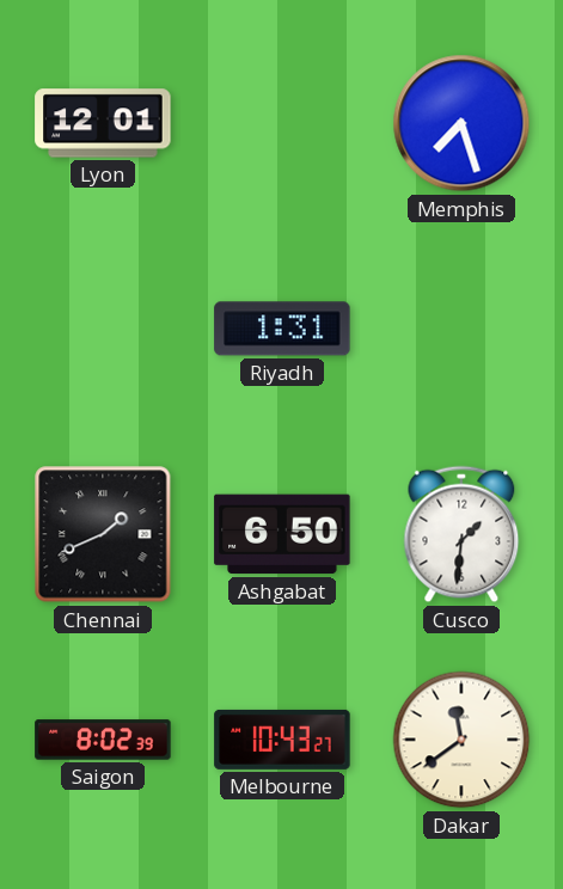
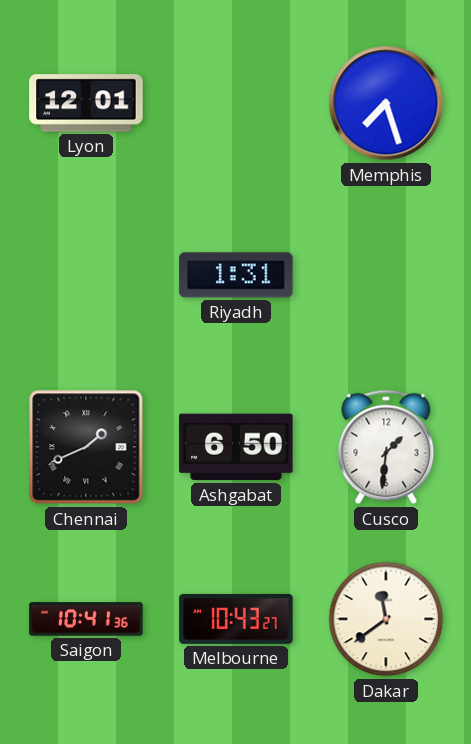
Saigon: 8:02 -> 10:41 (86, 619)
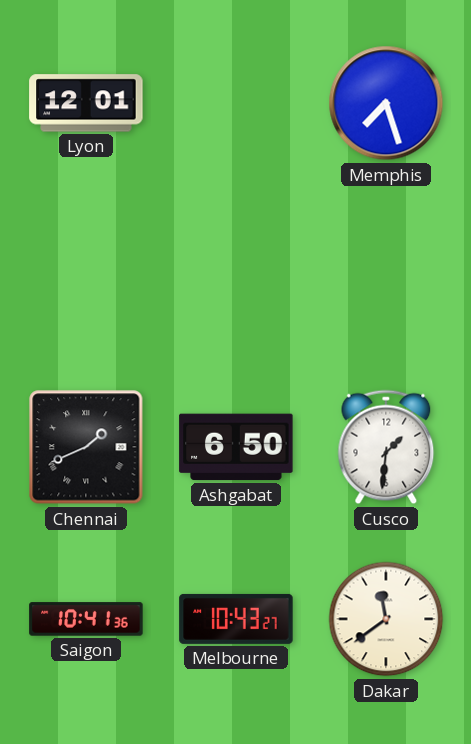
Riyadh: 1:31 -> none (236, 275)
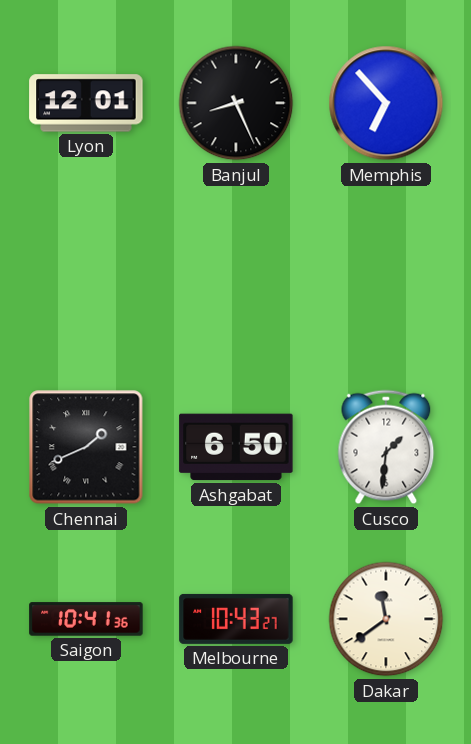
Banjul: none -> 8:26 (236, 103)
Memphis: 7:27 -> 6:53 (386, 103)
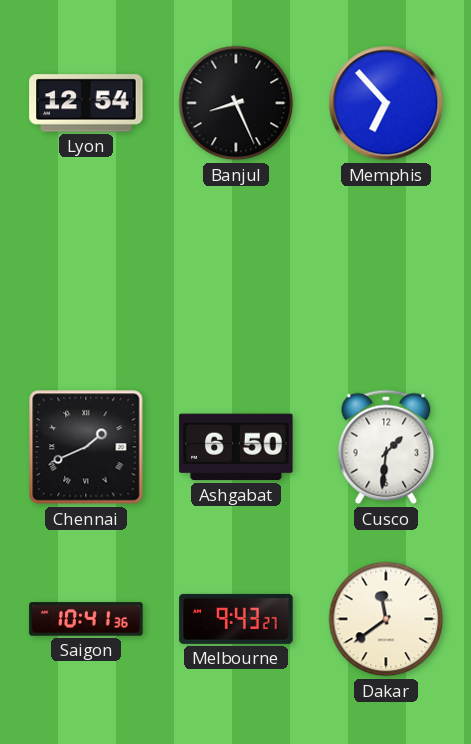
Lyon: 12:01 -> 12:54 (86, 103)
Melbourne: 10:43 -> 9:43 (236, 619)
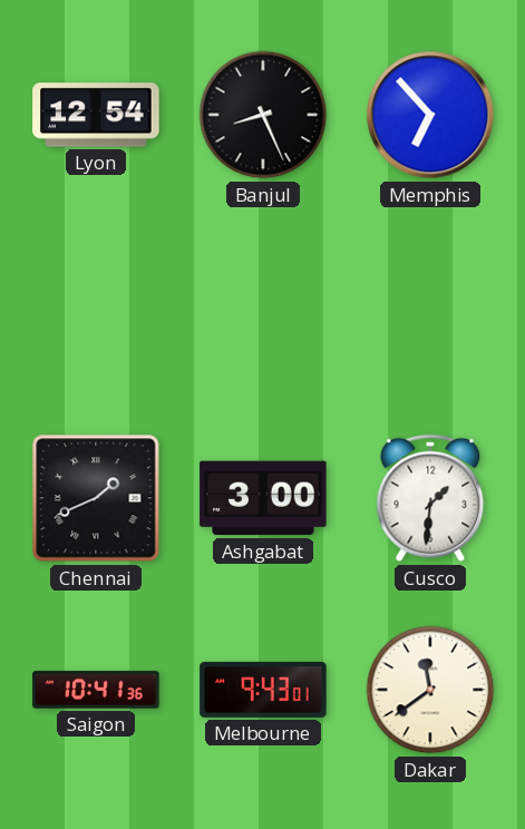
Ashgabat: 6:50 -> 3:00 (263, 498)
Melbourne: 9:43:27 -> 9:43:01 (263, 690)
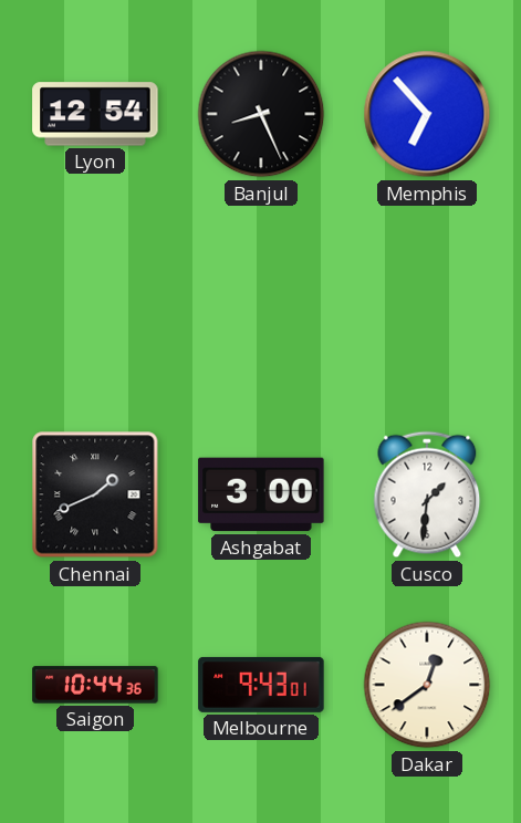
Saigon: 10:41 -> 10:44 (95, 685)
Dakar: 11:39 -> 12:39 (427, 685)
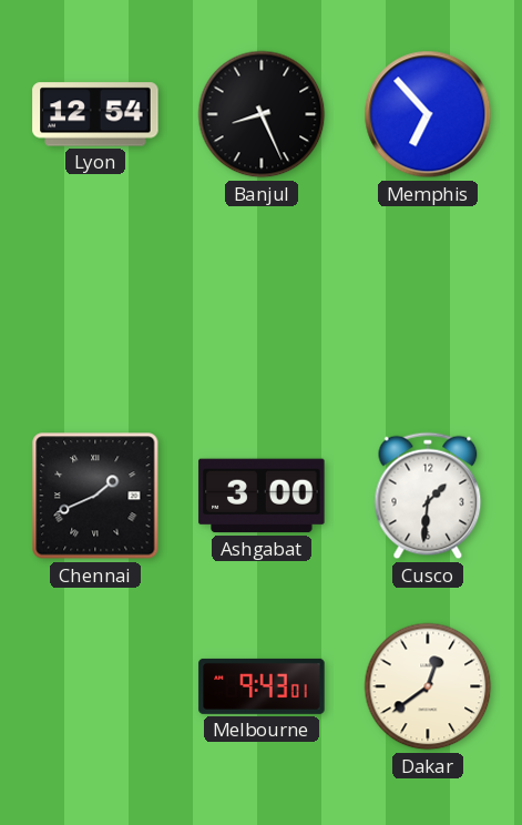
Saigon: 10:44 -> none (95, 685)
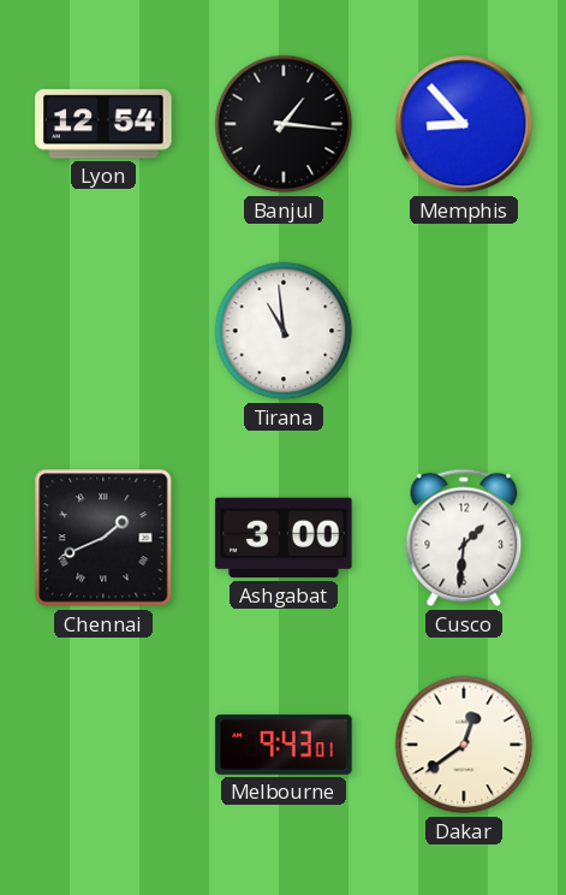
Banjul: 8:26 -> 1:16 (284, 124)
Memphis: 6:53 -> 8:53 (464, 124)
Tirana: none -> 10:59 (284, 331)
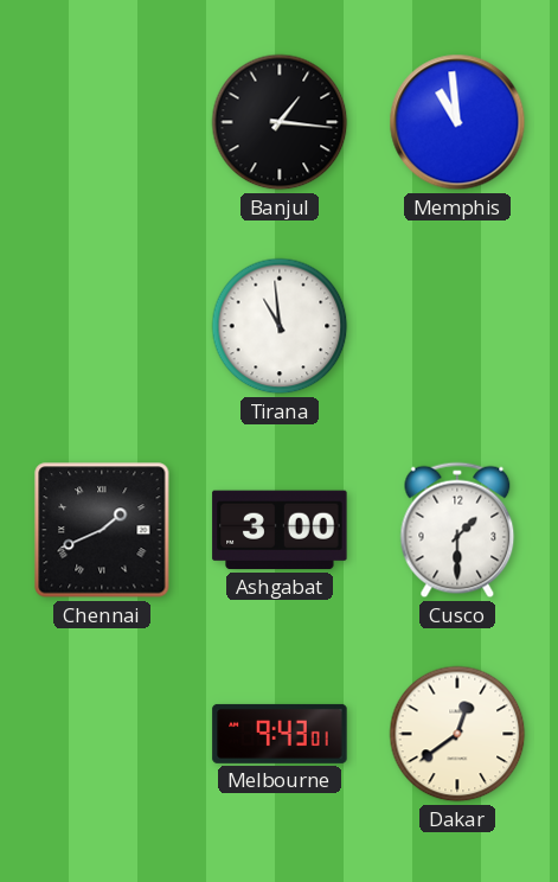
Lyon: 12:54 -> none (103, 124)
Memphis: 8:53 -> 10:59 (457, 122)
Cusco: 1:31 -> 1:30 (457, 530)
